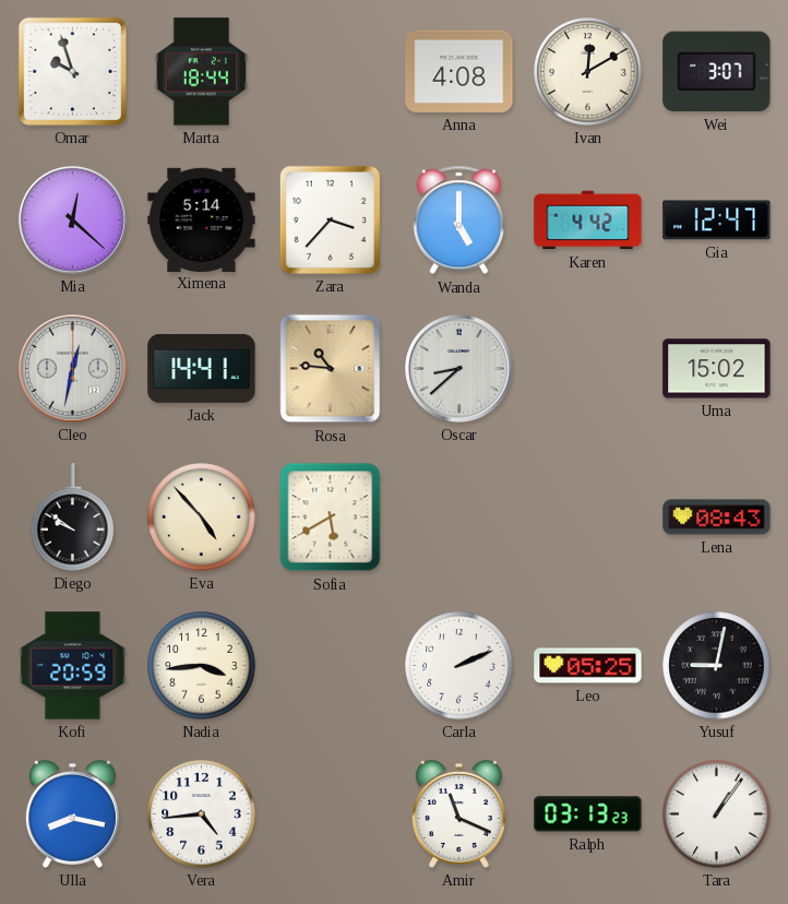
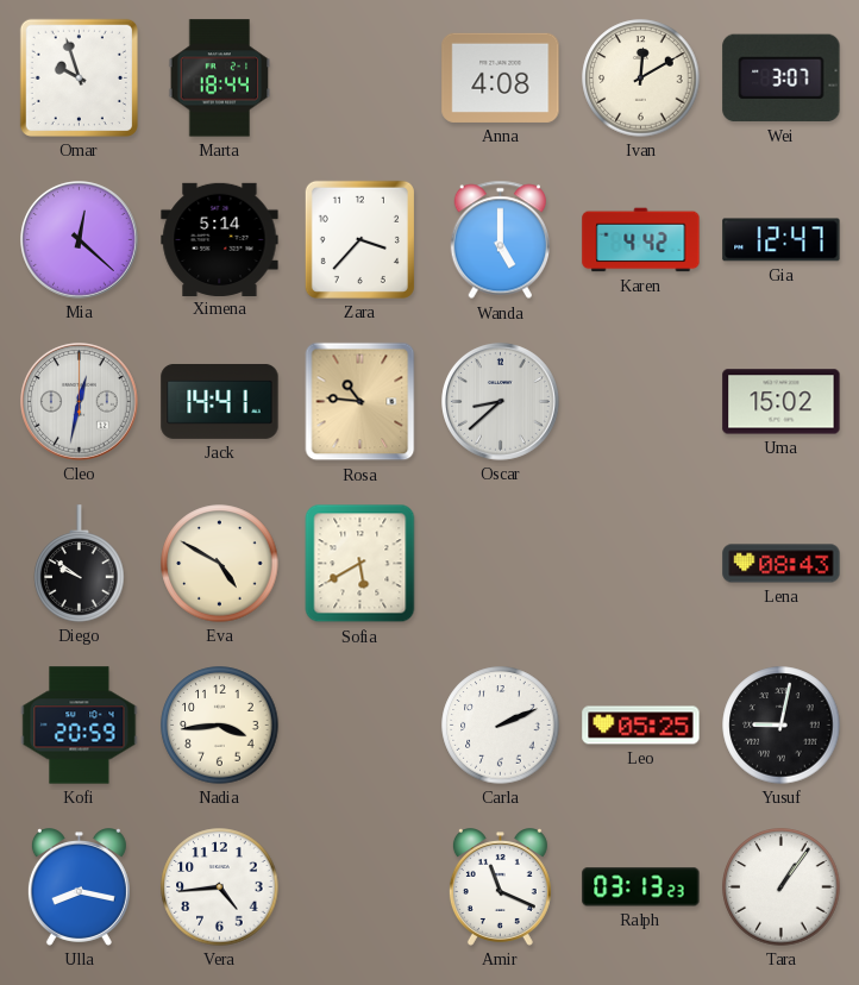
Eva: 4:53 -> 4:50 (220, 564)
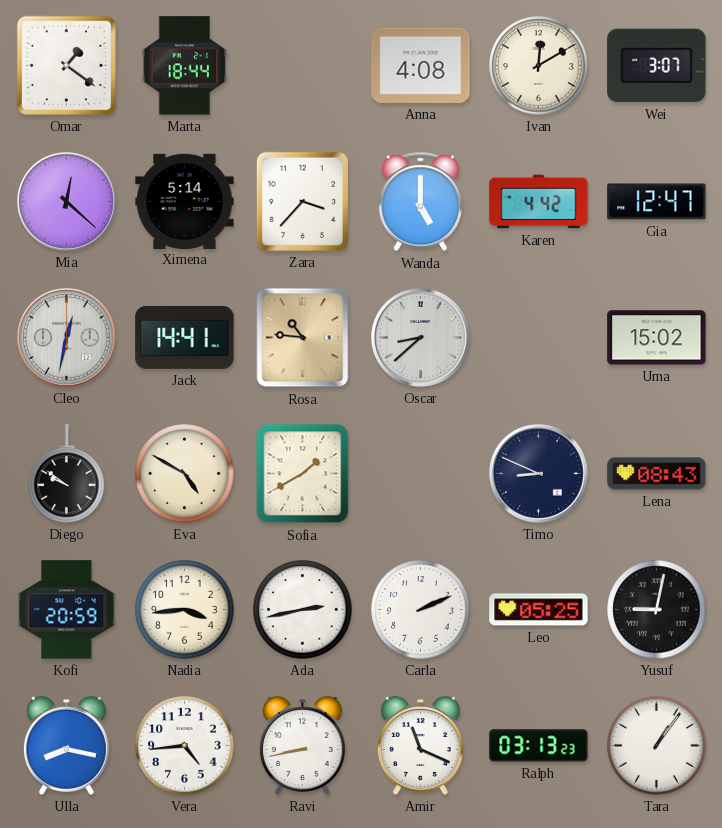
Omar: 9:57 -> 1:21 (66, 65)
Sofia: 5:40 -> 1:40 (303, 474)
Timo: none -> 8:49 (539, 474)
Ada: none -> 2:43 (303, 610)
Ravi: none -> 8:43 (302, 746)
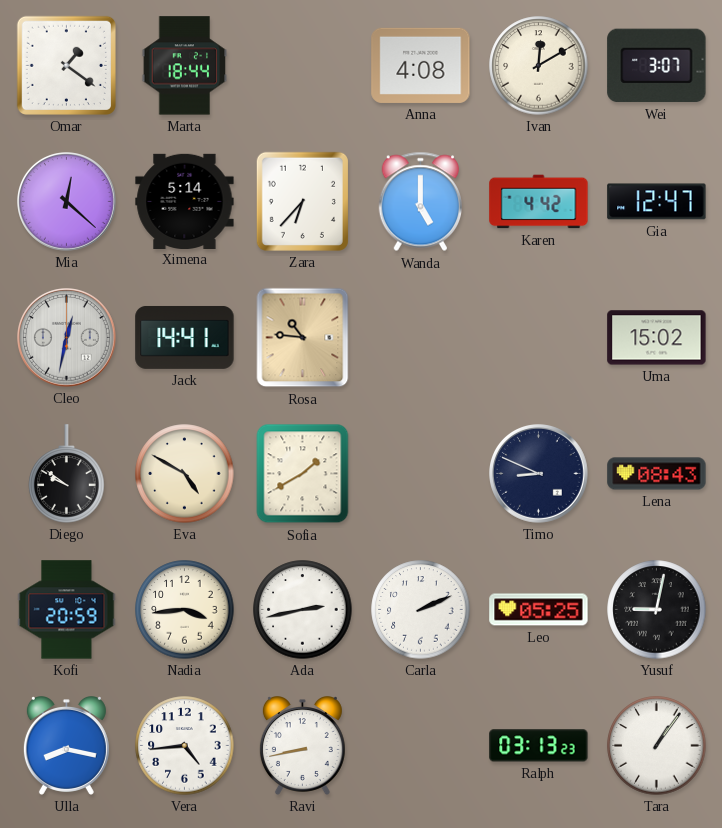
Zara: 3:37 -> 6:37 (302, 201)
Oscar: 8:38 -> none (421, 338)
Amir: 11:19 -> none (420, 746)
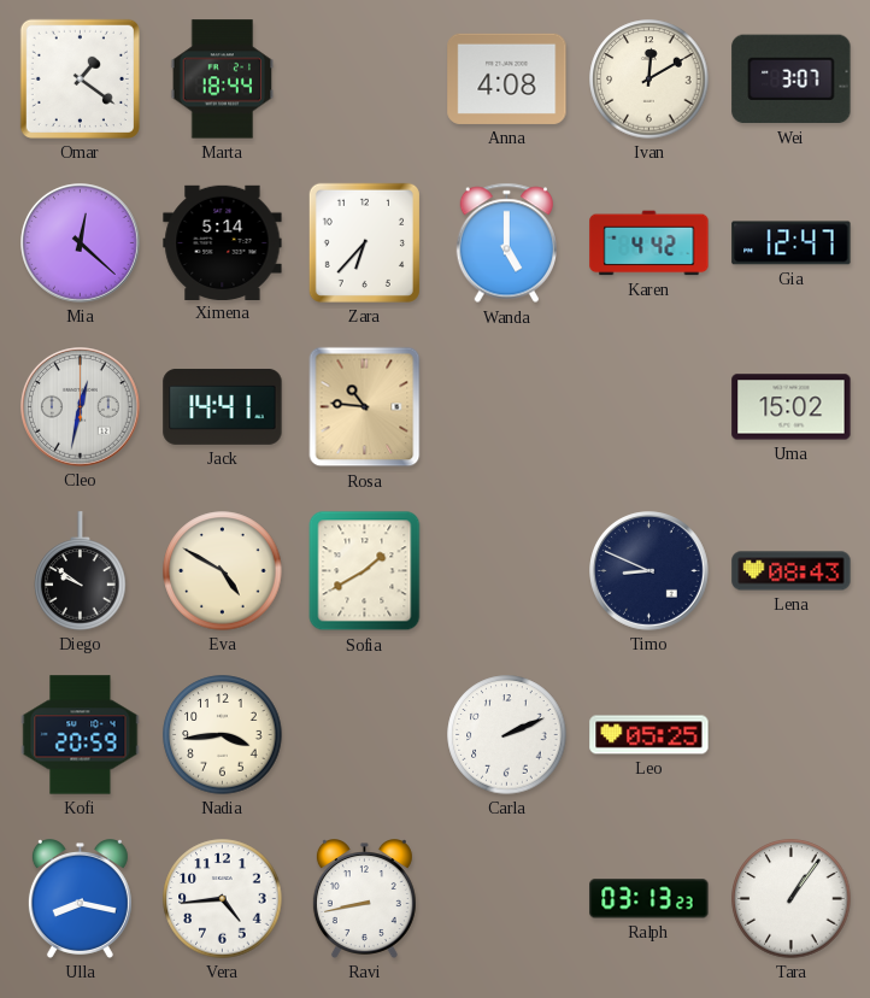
Ada: 2:43 -> none (303, 610)
Yusuf: 9:02 -> none (657, 610)
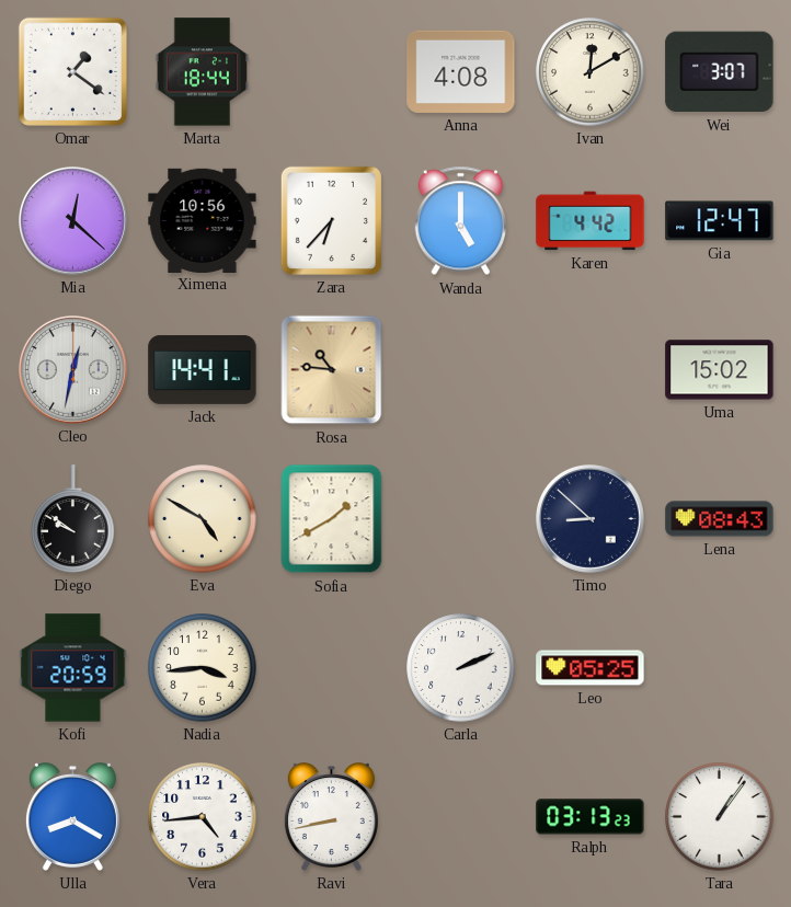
Ximena: 5:14 -> 10:56 (203, 220)
Timo: 8:49 -> 8:52 (591, 519)
Ulla: 8:17 -> 8:20 (72, 817)
